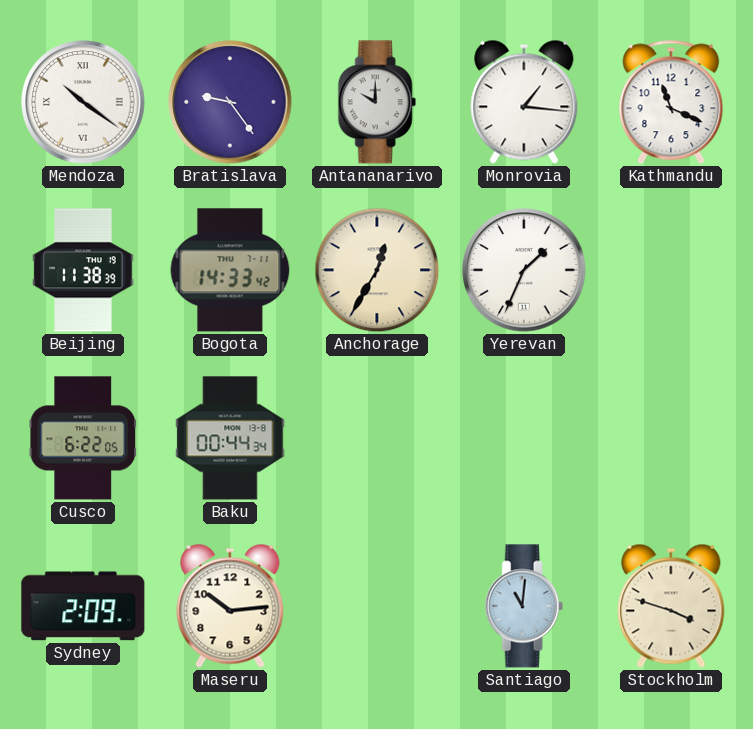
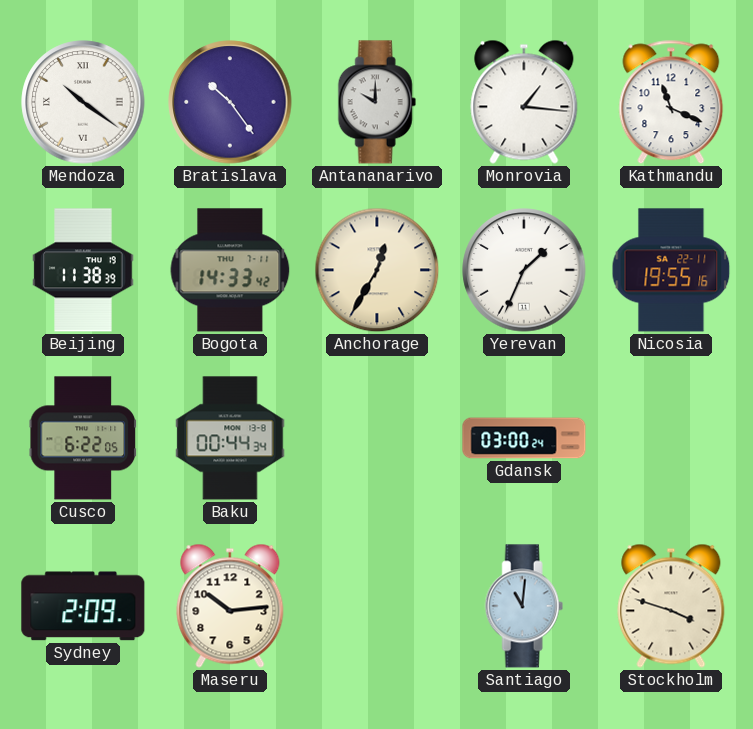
Bratislava: 9:24 -> 10:24 (230, 102)
Nicosia: none -> 19:55 (671, 270)
Gdansk: none -> 03:00 (524, 438)
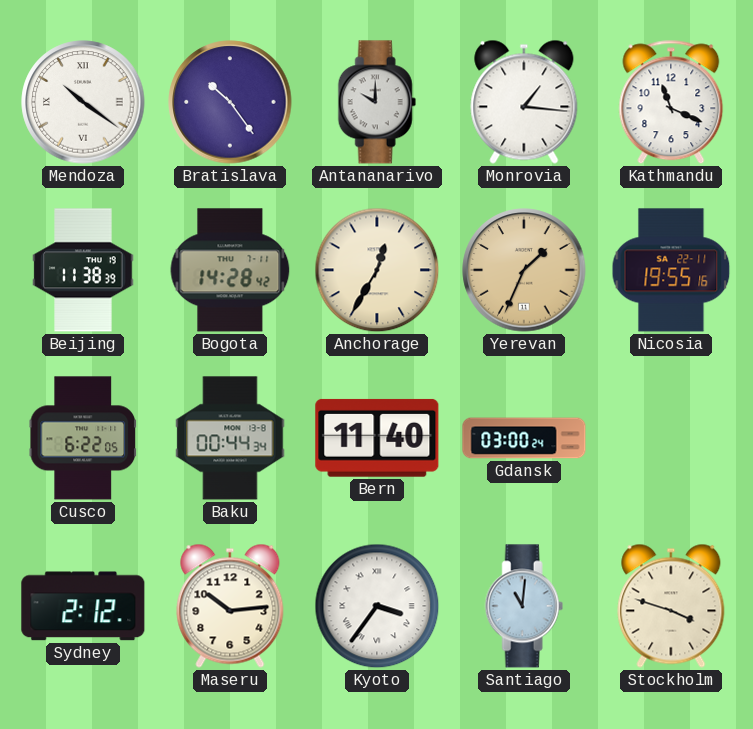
Bogota: 14:33 -> 14:28 (230, 270)
Yerevan dial: white -> champagne (524, 270)
Bern: none -> 11:40 (377, 438)
Sydney: 2:09 -> 2:12 (83, 606)
Kyoto: none -> 3:36 (377, 606)
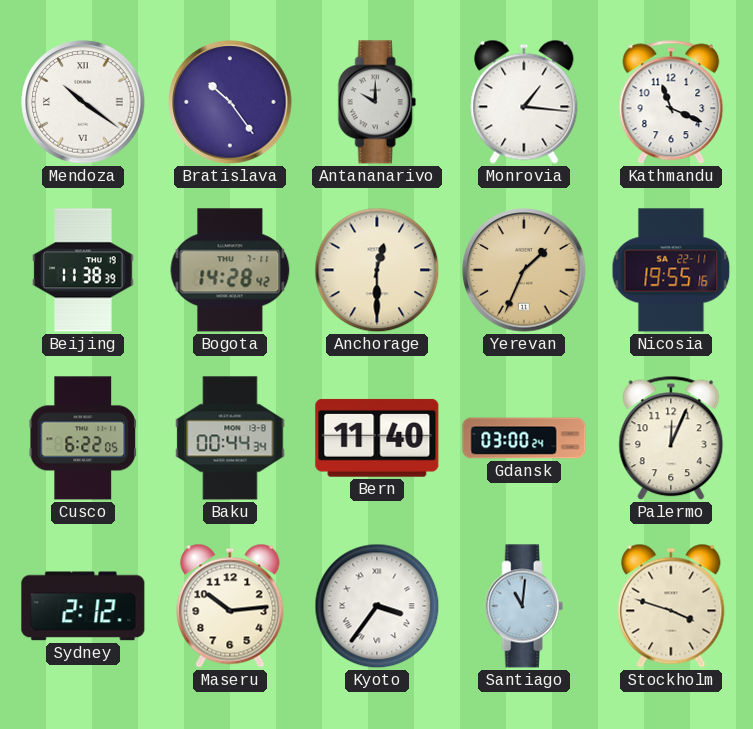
Anchorage: 12:35 -> 12:30 (377, 270)
Palermo: none -> 12:04 (671, 438)
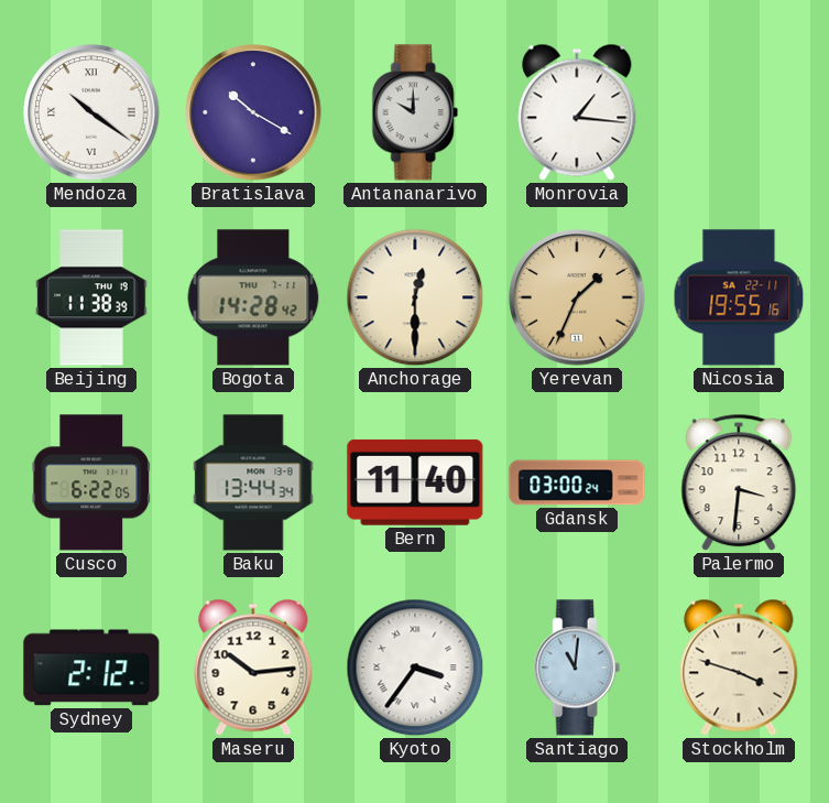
Bratislava: 10:24 -> 10:20 (253, 112)
Kathmandu: 11:19 -> none (671, 102)
Baku: 00:44 -> 13:44 (253, 482)
Palermo: 12:04 -> 3:31 (739, 482)
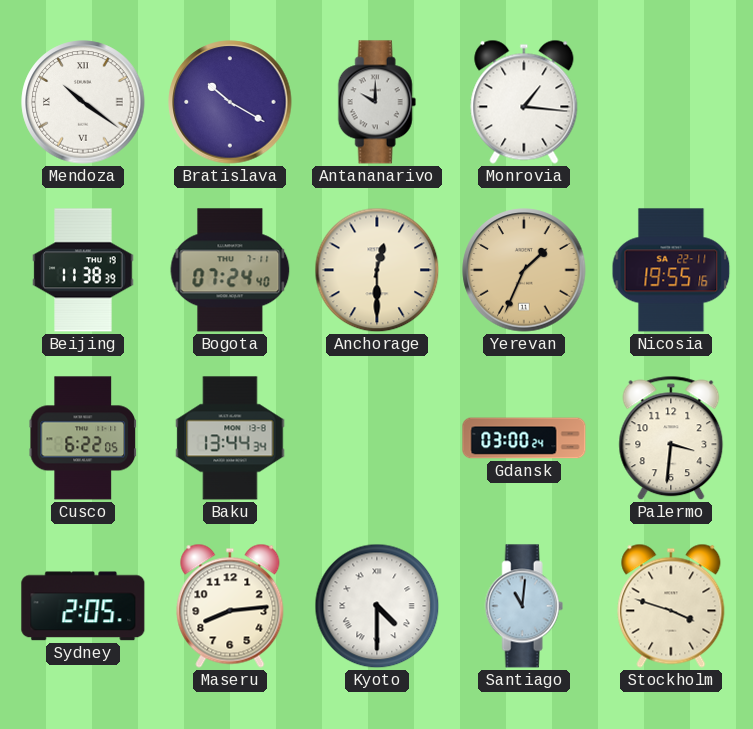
Bogota: 14:28 -> 07:24 (230, 270)
Bern: 11:40 -> none (415, 482)
Sydney: 2:12 -> 2:05 (83, 606)
Maseru: 10:14 -> 8:14 (230, 606)
Kyoto: 3:36 -> 4:30 (377, 606)
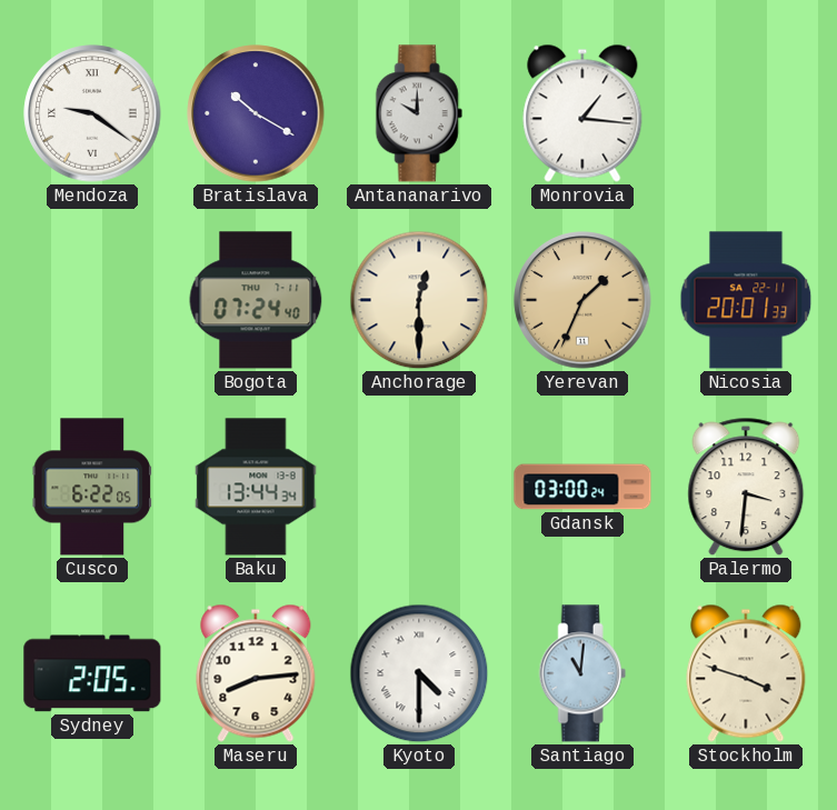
Mendoza: 10:21 -> 9:21 (92, 113)
Beijing: 11:38 -> none (83, 270)
Nicosia: 19:55 -> 20:01 (746, 300)
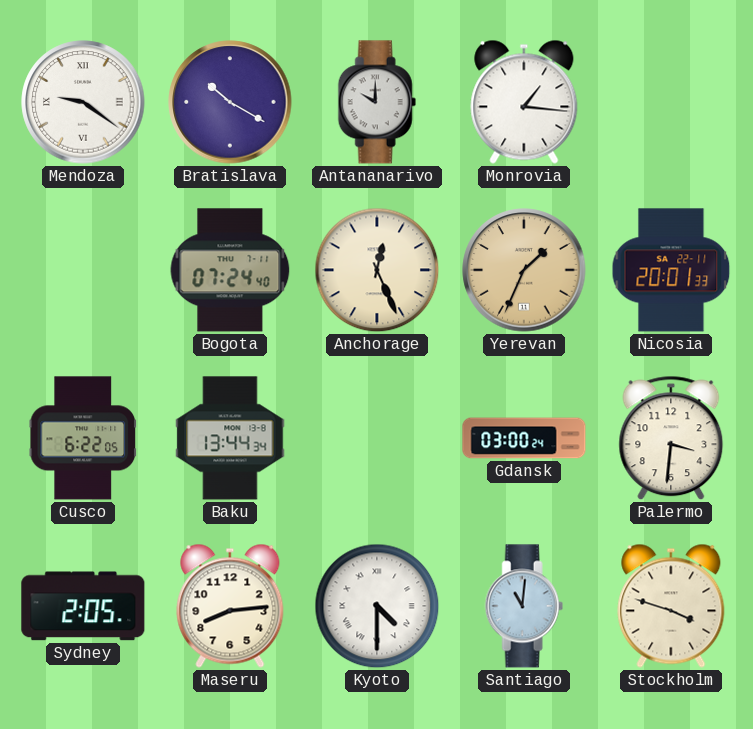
Anchorage: 12:30 -> 12:26 (377, 270)
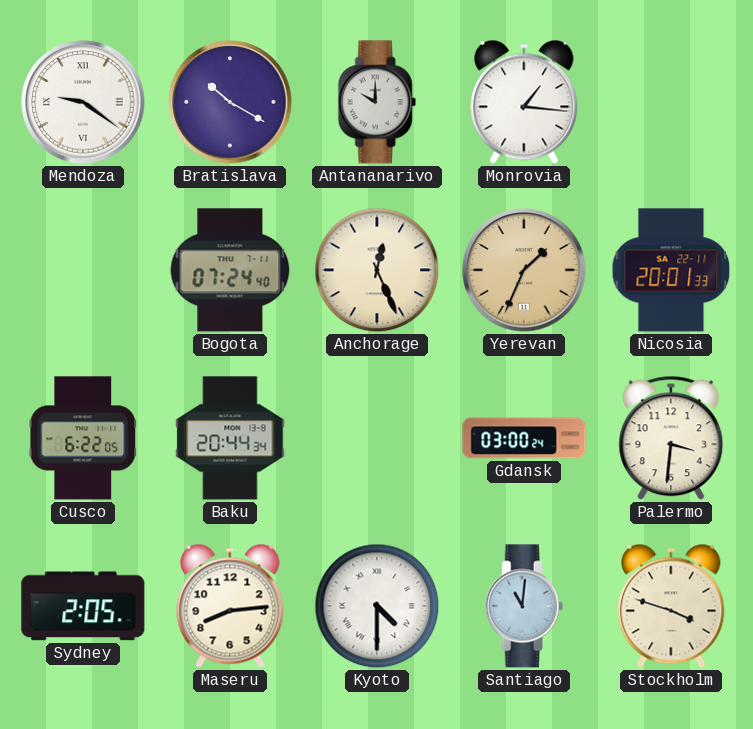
Baku: 13:44 -> 20:44 (230, 438)
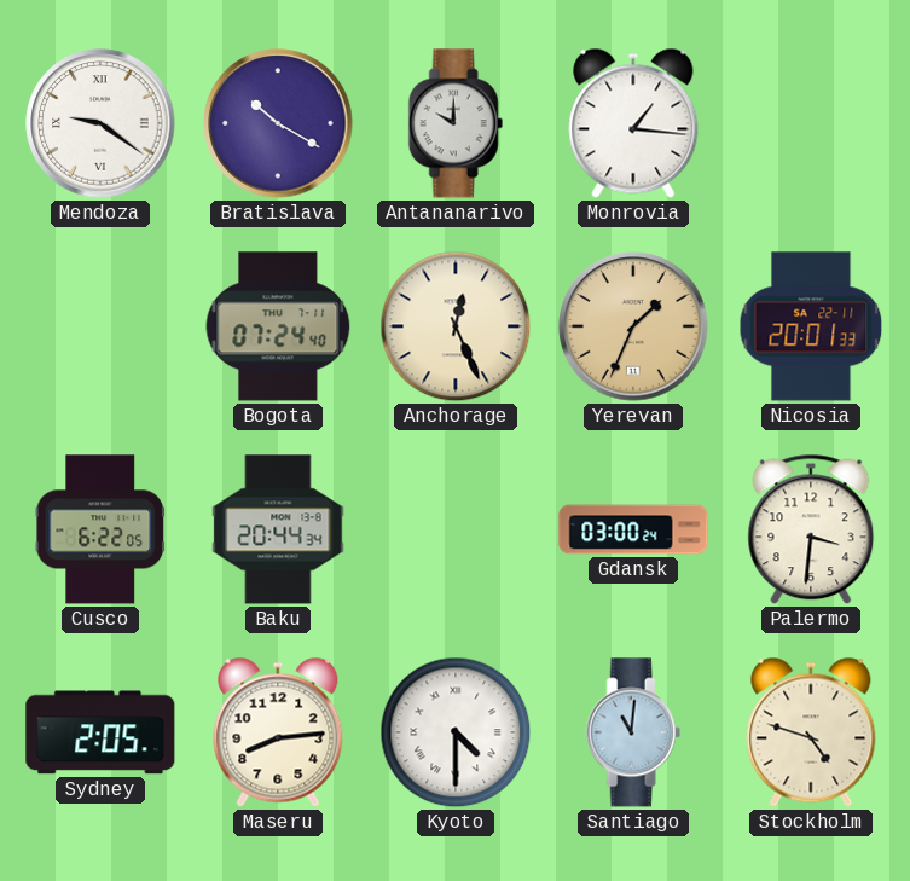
Stockholm: 3:48 -> 4:48 (811, 732)
